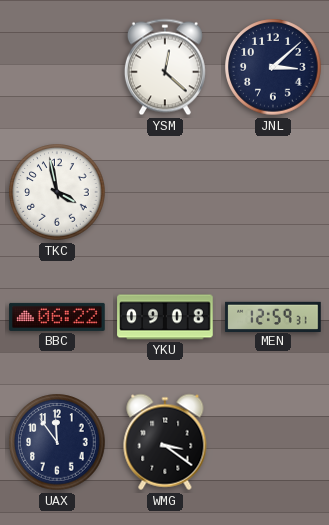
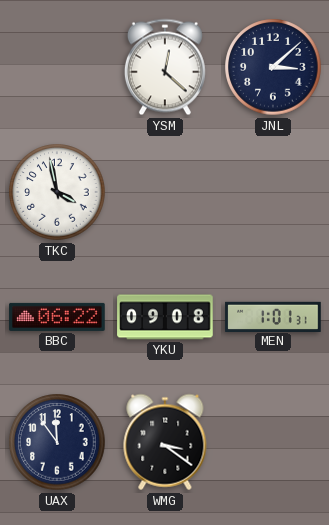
MEN: 12:59 -> 1:01 (273, 316)
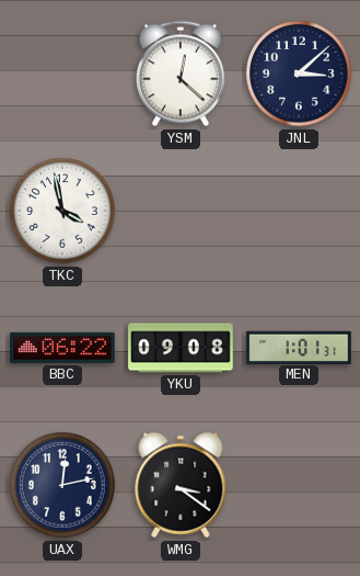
UAX: 11:54 -> 12:13 (62, 485)
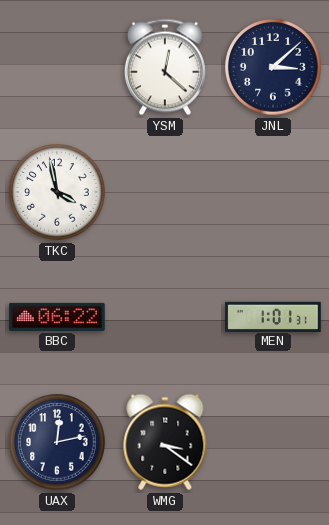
YKU: 09:08 -> none (181, 348)
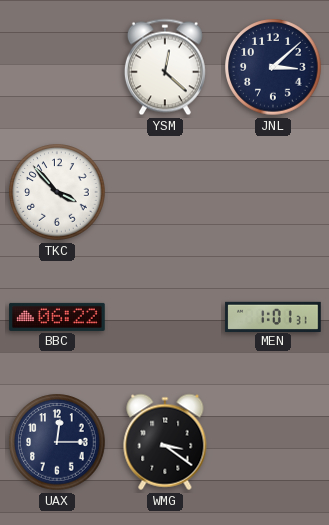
TKC: 3:58 -> 3:53 (57, 192)
UAX: 12:13 -> 12:15 (57, 442)
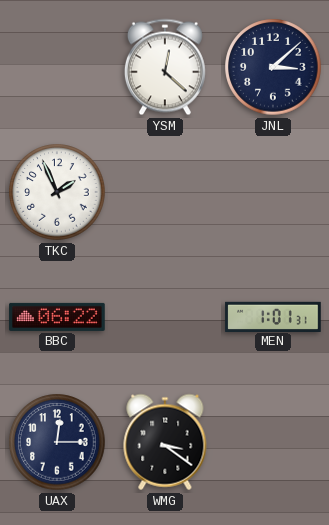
TKC: 3:53 -> 1:56 (57, 192)
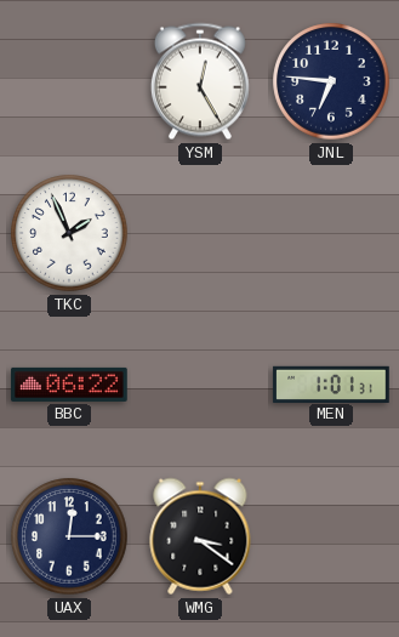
YSM: 12:22 -> 12:25 (200, 81)
JNL: 3:08 -> 6:46 (331, 81)
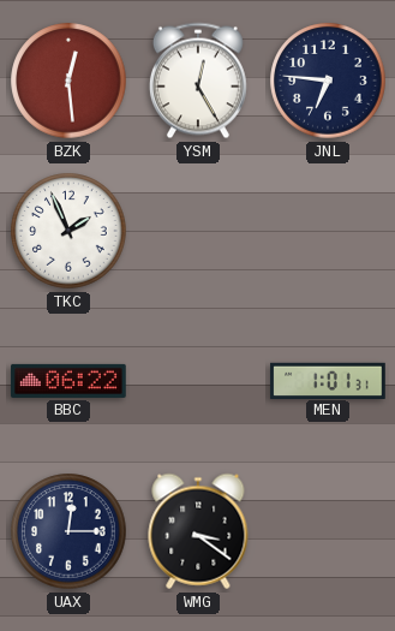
BZK: none -> 12:29 (68, 81)
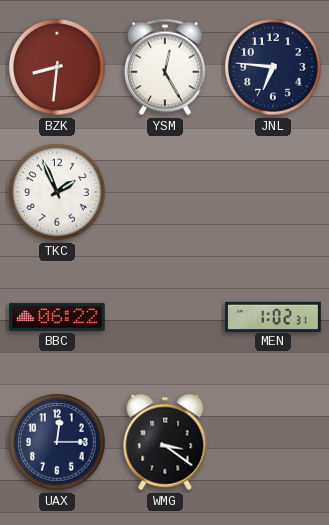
BZK: 12:29 -> 8:31 (57, 67)
MEN: 1:01 -> 1:02 (273, 316)
